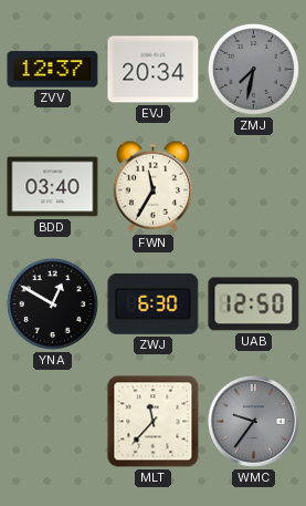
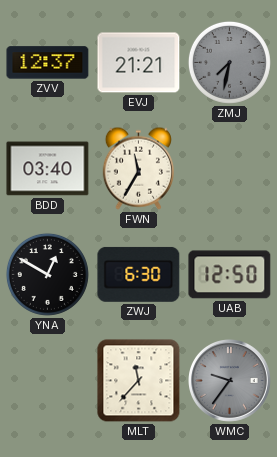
EVJ: 20:34 -> 21:21 (139, 63)
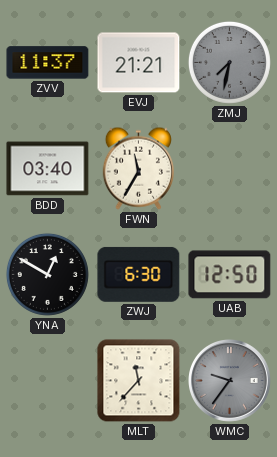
ZVV: 12:37 -> 11:37 (48, 63)
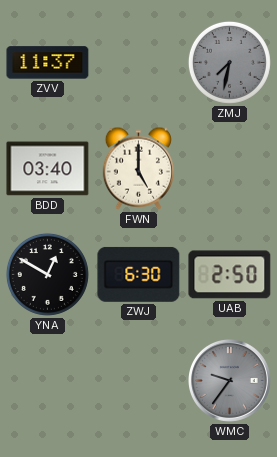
EVJ: 21:21 -> none (139, 63)
FWN: 11:35 -> 5:00 (138, 168)
UAB: 12:50 -> 2:50 (230, 275)
MLT: 11:37 -> none (139, 381)
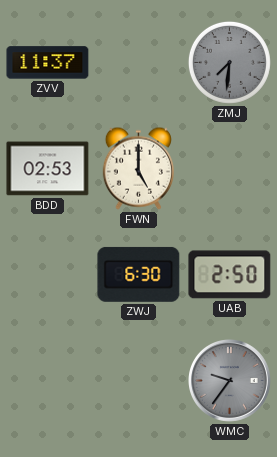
ZMJ: 7:32 -> 7:31 (229, 62)
BDD: 03:40 -> 02:53 (48, 169)
YNA: 12:50 -> none (47, 274)
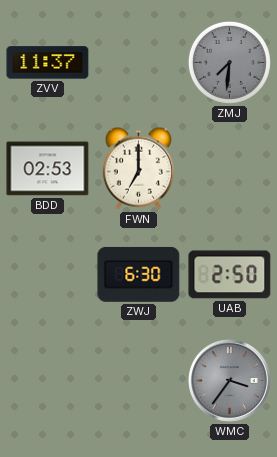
FWN: 5:00 -> 7:00 (138, 168)
WMC: 9:36 -> 3:36 (230, 381)
